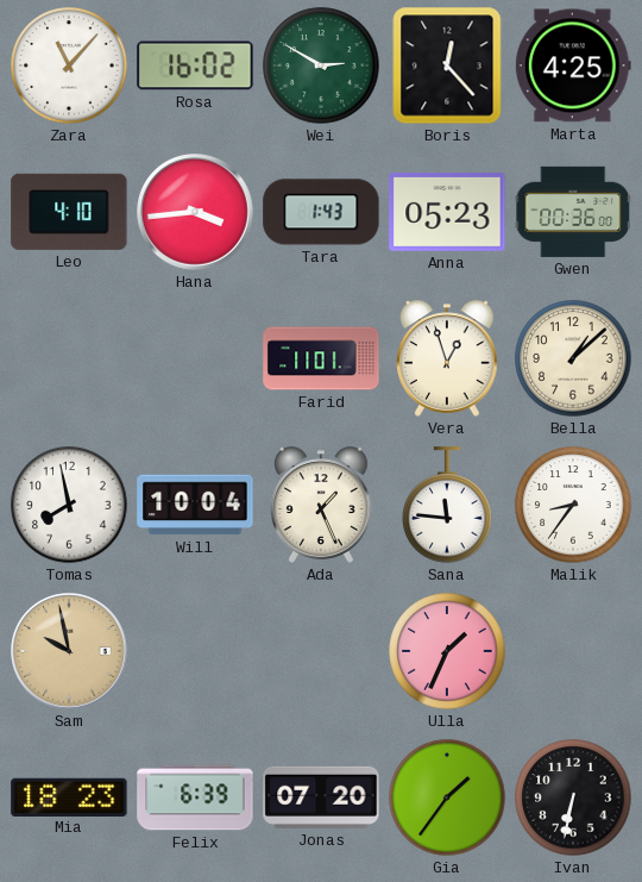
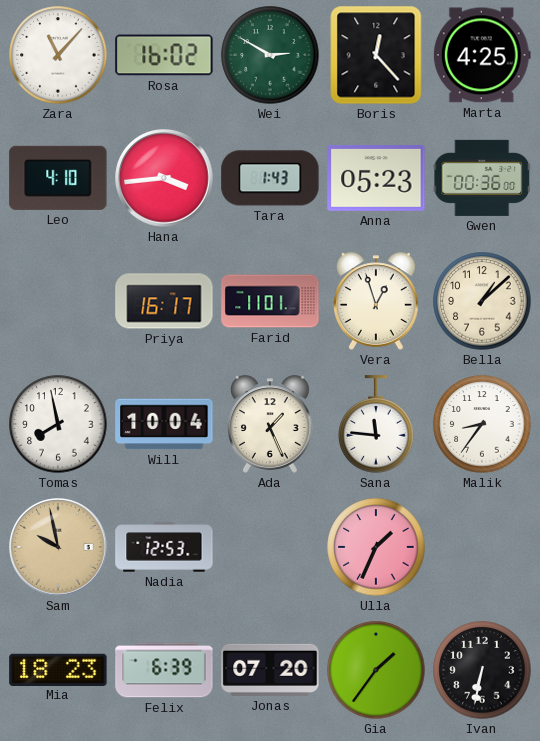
Priya: none -> 16:17 (164, 301)
Nadia: none -> 12:53 (164, 547)
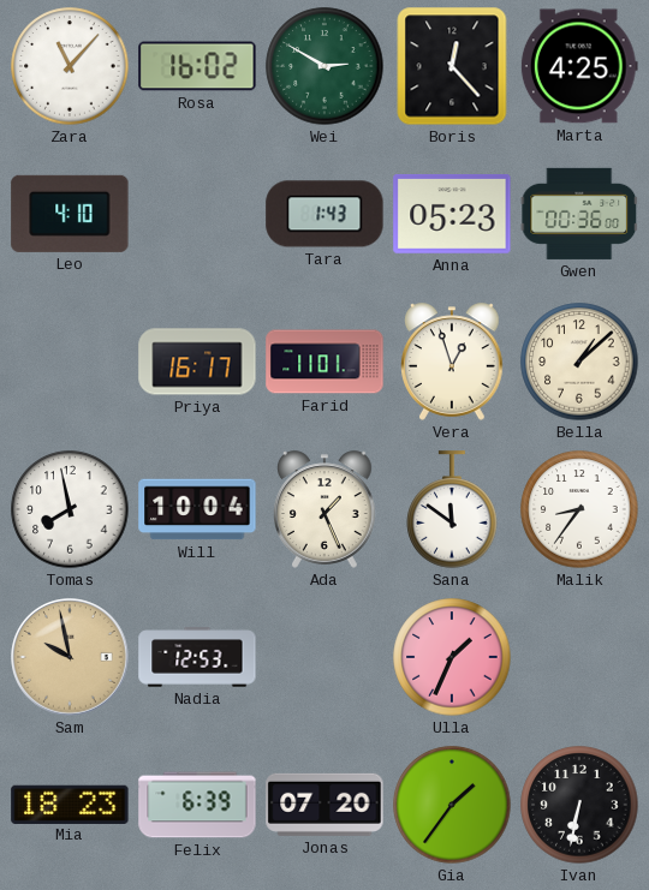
Hana: 3:44 -> none (164, 178)
Sana: 11:46 -> 11:51 (452, 509)
